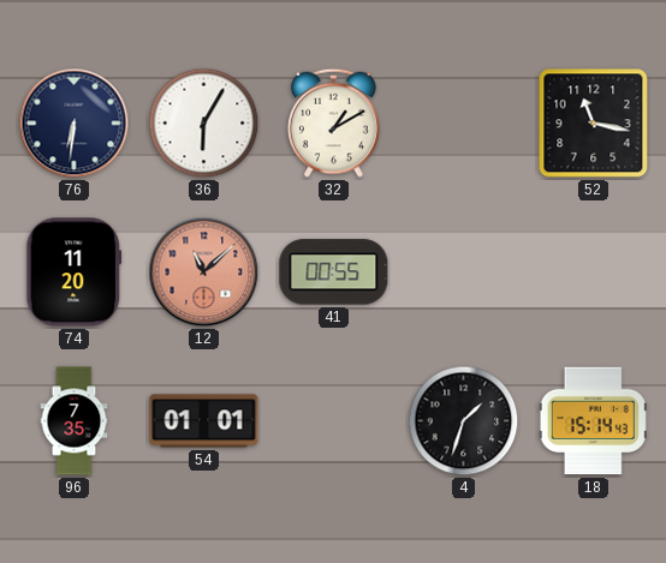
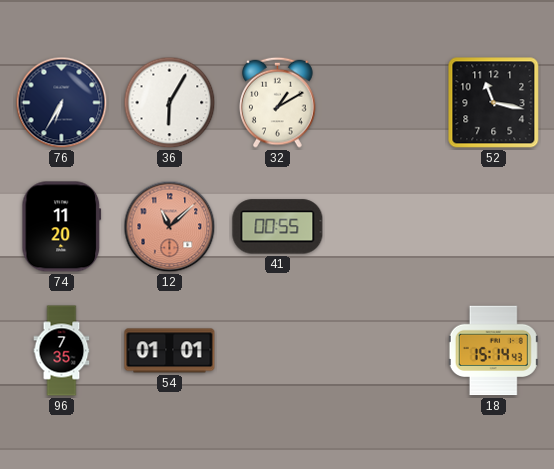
76: 6:31 -> 6:35 (62, 103)
4: 1:33 -> none (464, 421)
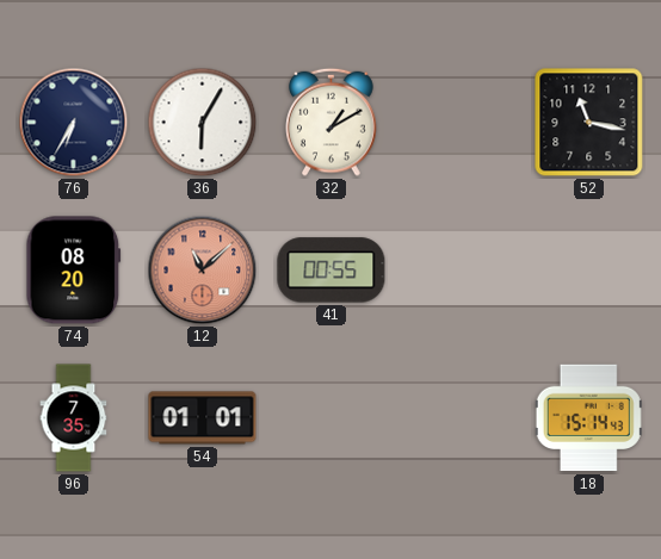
74: 11:20 -> 08:20 (74, 271)
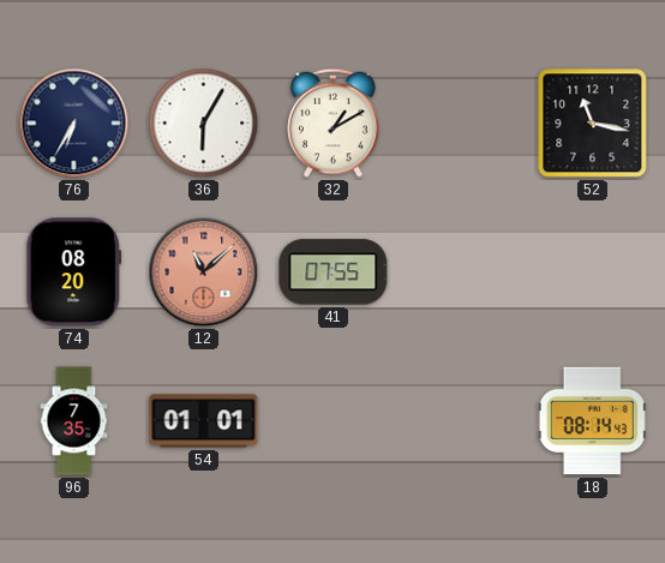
41: 00:55 -> 07:55 (334, 272)
18: 15:14 -> 08:14 (592, 421)
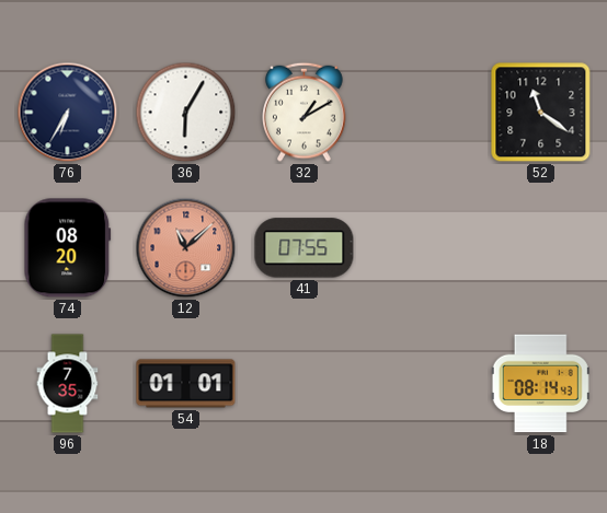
52: 11:17 -> 11:21 (541, 113)
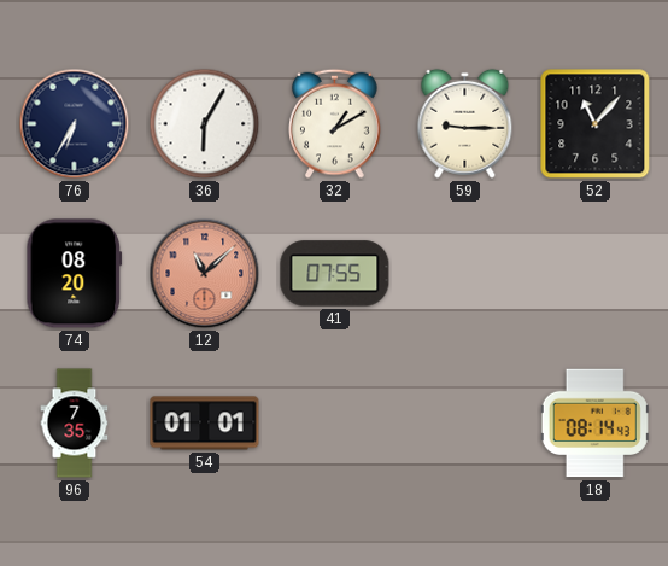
59: none -> 9:15 (465, 123)
52: 11:21 -> 11:07 (596, 124)
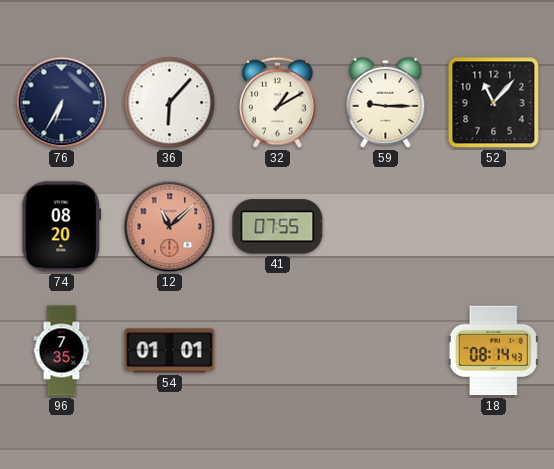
36: 6:05 -> 6:07 (170, 103)
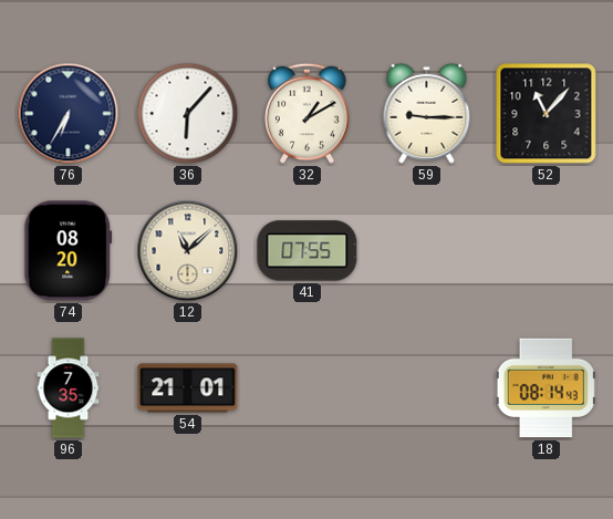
12 dial: salmon -> cream (188, 251)
54: 01:01 -> 21:01 (188, 388)
